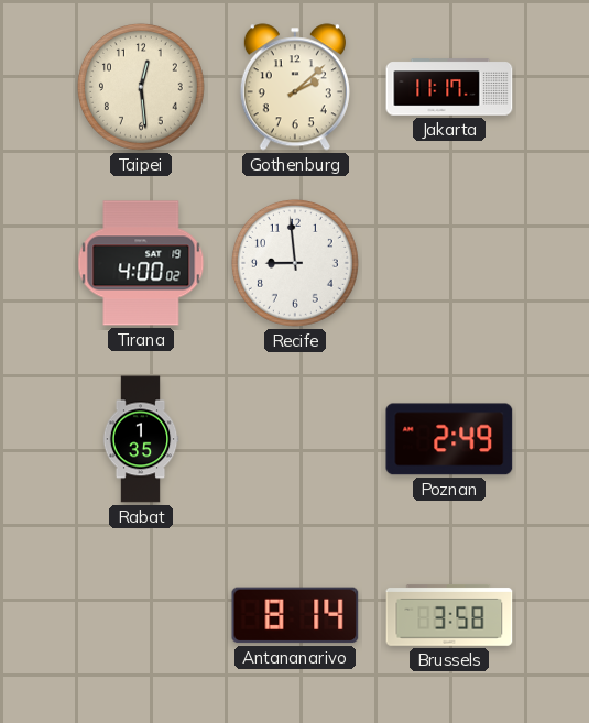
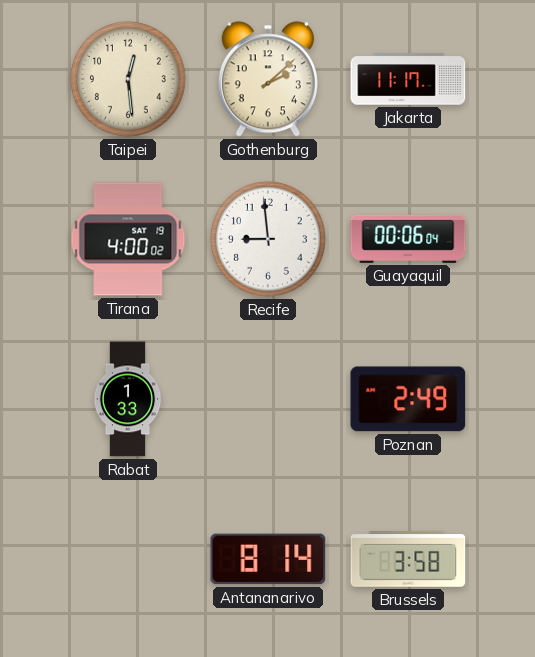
Guayaquil: none -> 00:06 (408, 239)
Rabat: 1:35 -> 1:33 (128, 399)
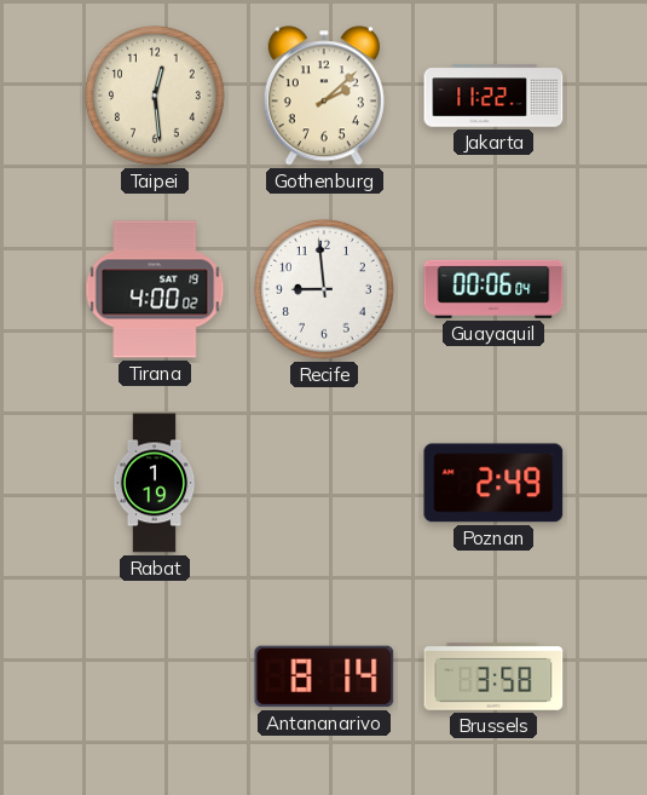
Jakarta: 11:17 -> 11:22 (493, 96)
Rabat: 1:33 -> 1:19 (155, 483)
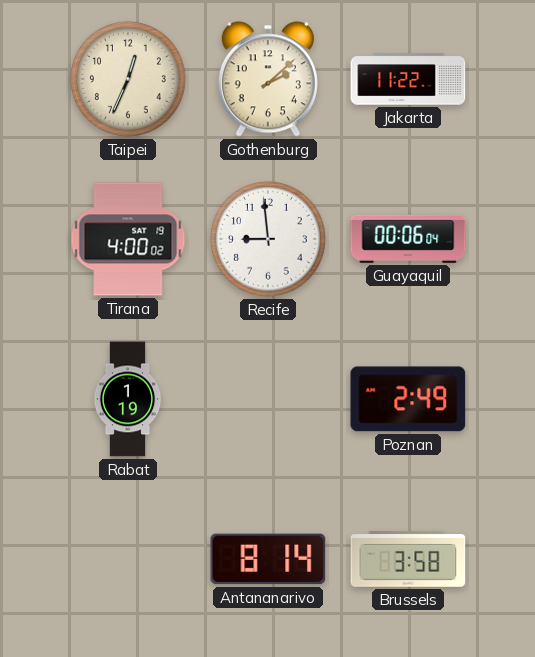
Taipei: 12:29 -> 12:34 (128, 79)
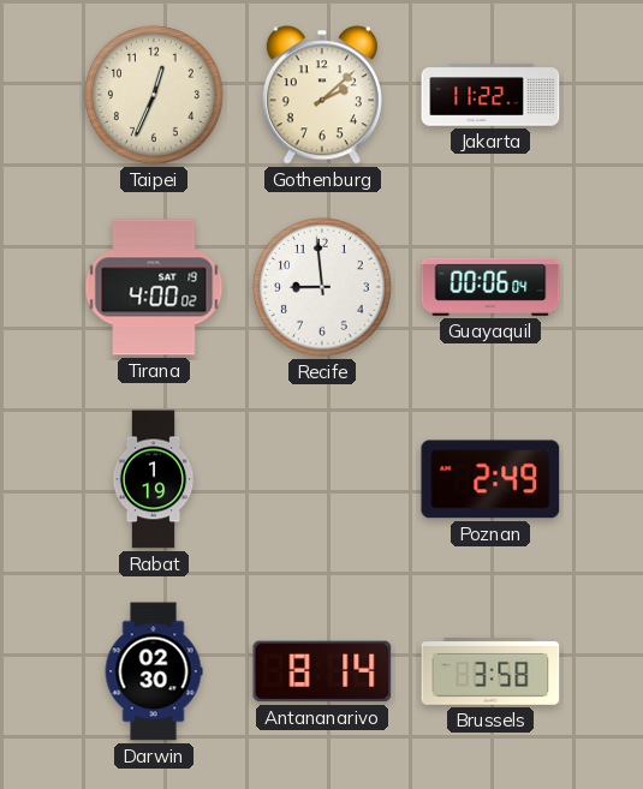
Darwin: none -> 02:30 (154, 671)
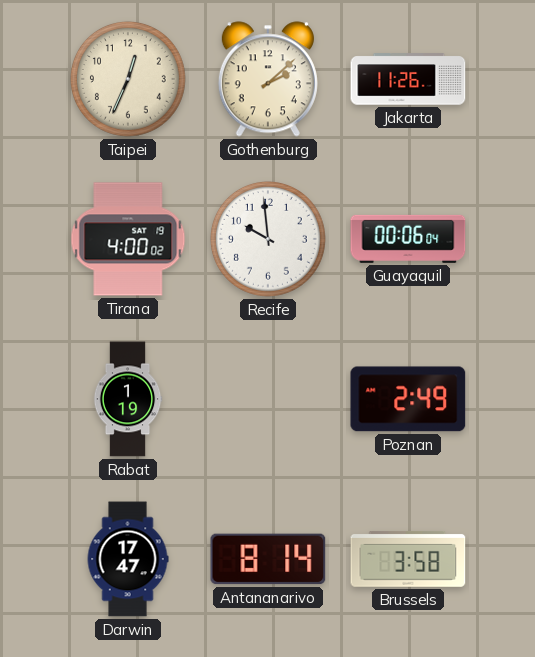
Jakarta: 11:22 -> 11:26 (408, 79)
Recife: 8:59 -> 9:59 (268, 239)
Darwin: 02:30 -> 17:47 (128, 559)
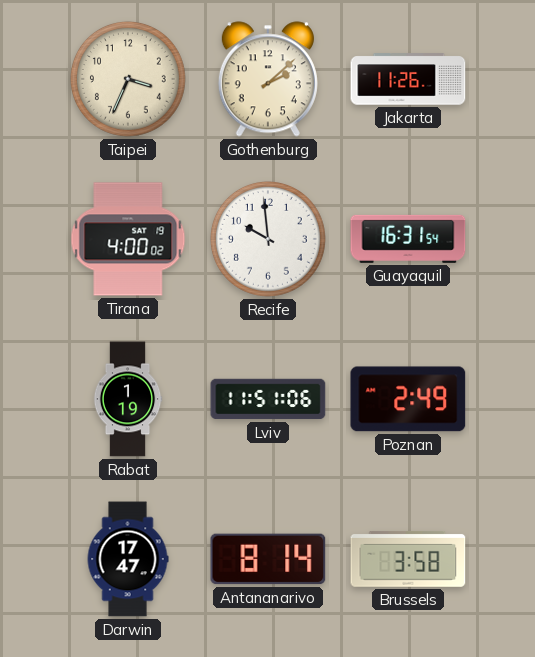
Taipei: 12:34 -> 3:34 (128, 79)
Guayaquil: 00:06 -> 16:31 (408, 239)
Lviv: none -> 11:51 (268, 399)
